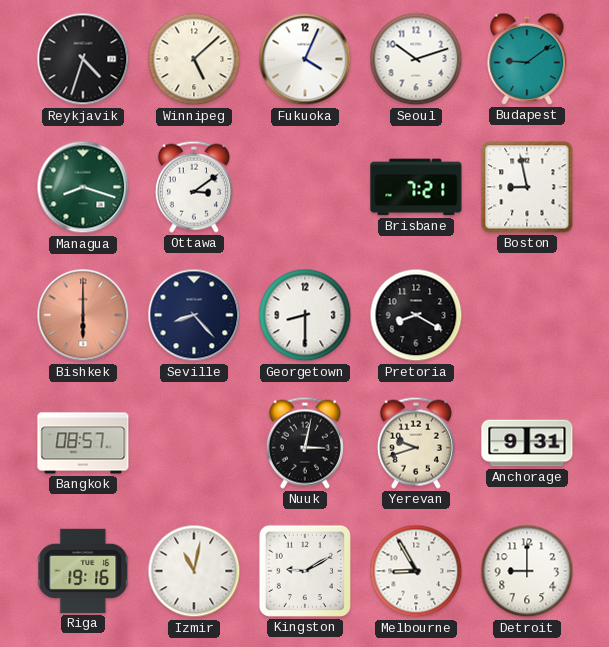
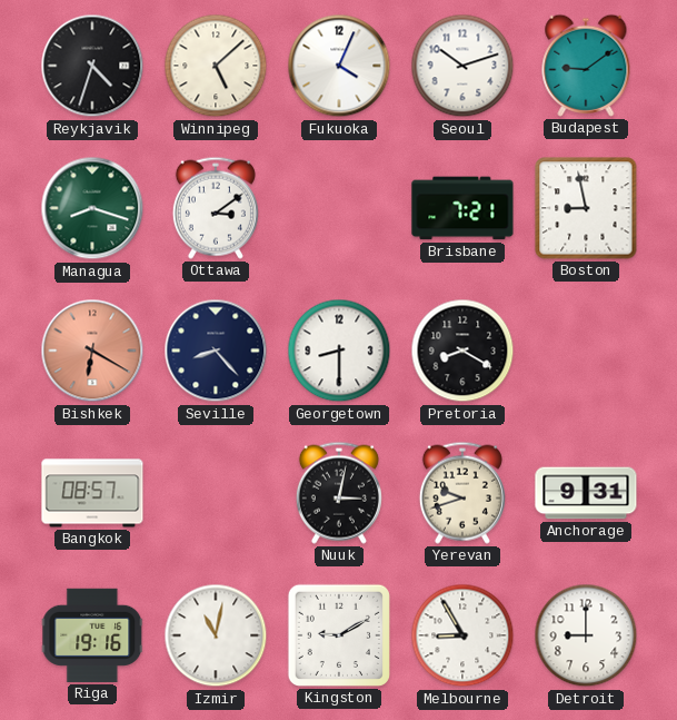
Bishkek: 6:00 -> 6:20 (92, 351)
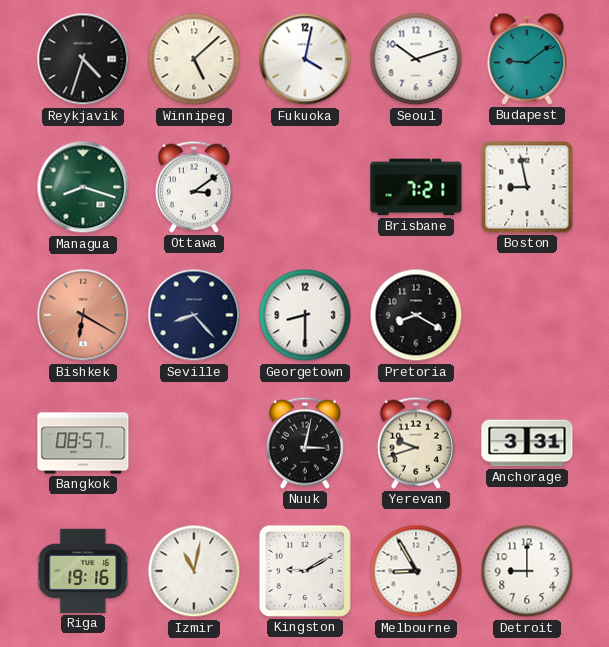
Fukuoka: 4:04 -> 4:02 (305, 59)
Anchorage: 9:31 -> 3:31 (527, 443)
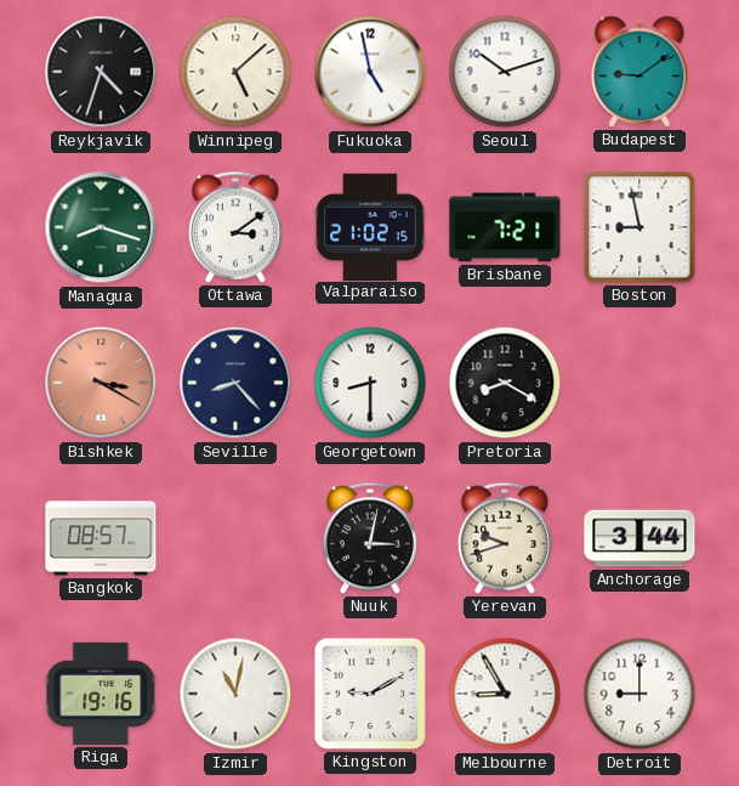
Fukuoka: 4:02 -> 4:58 (370, 72)
Valparaiso: none -> 21:02 (370, 226)
Bishkek: 6:20 -> 3:20 (101, 383)
Anchorage: 3:31 -> 3:44 (639, 538)
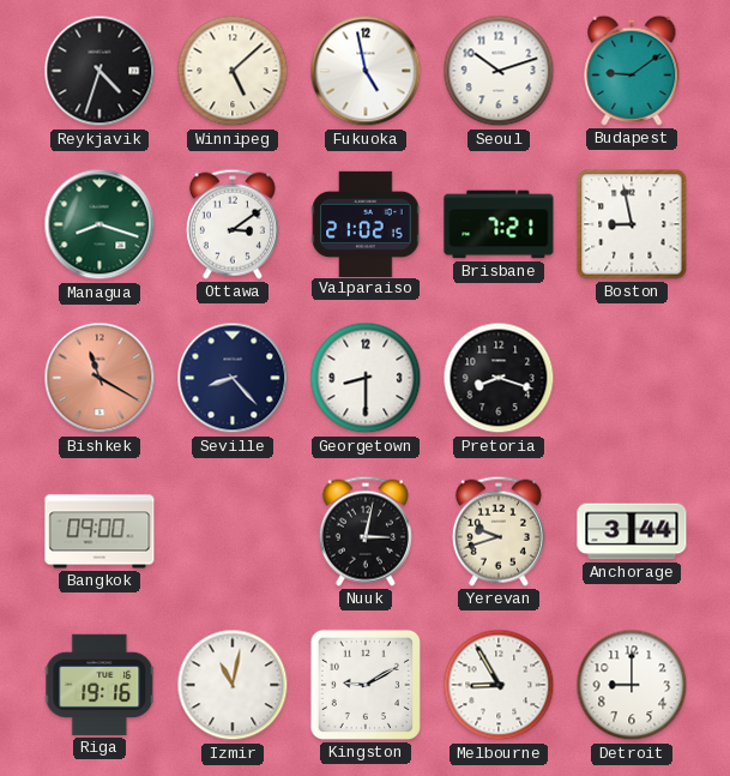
Bishkek: 3:20 -> 11:20 (99, 378)
Pretoria: 8:20 -> 8:18 (499, 378)
Bangkok: 08:57 -> 09:00 (99, 531)
